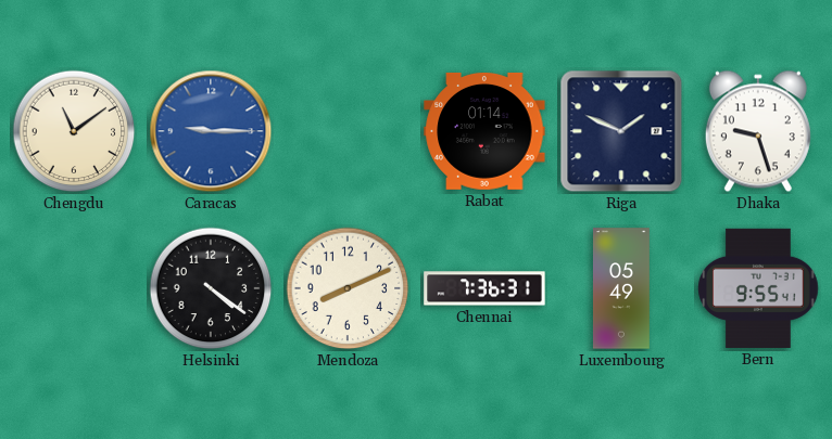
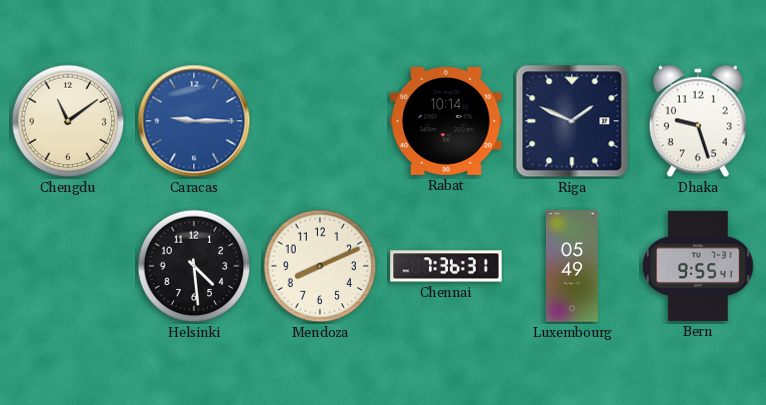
Rabat: 01:14 -> 10:14 (446, 121)
Helsinki: 4:21 -> 4:29 (194, 266)
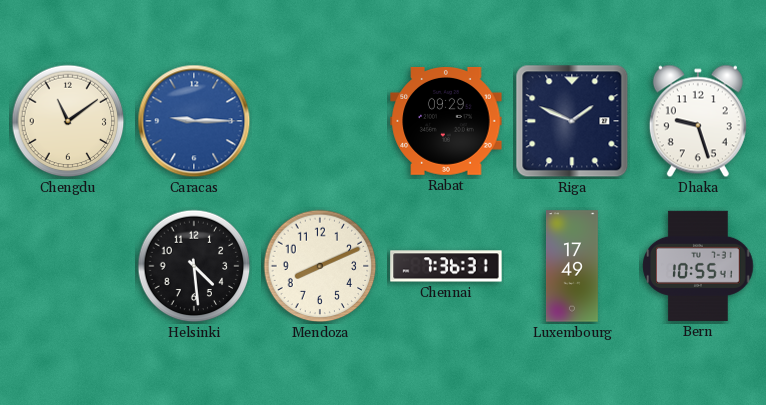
Rabat: 10:14 -> 09:29 (446, 121)
Luxembourg: 05:49 -> 17:49 (572, 266)
Bern: 9:55 -> 10:55 (698, 266)
